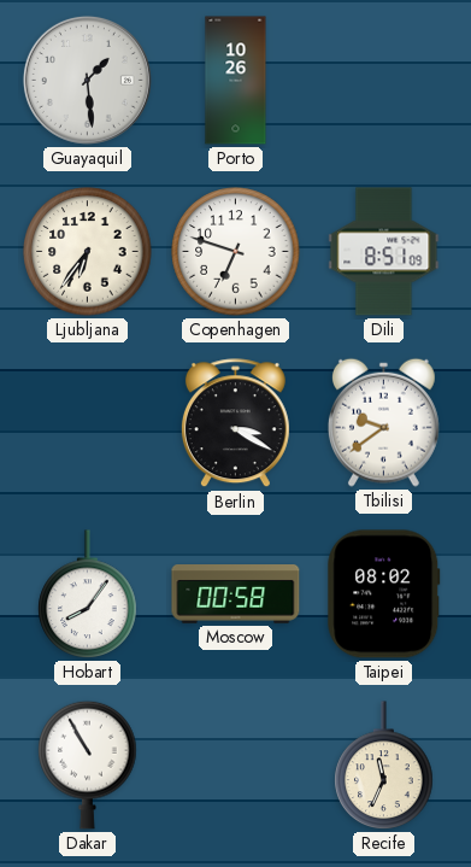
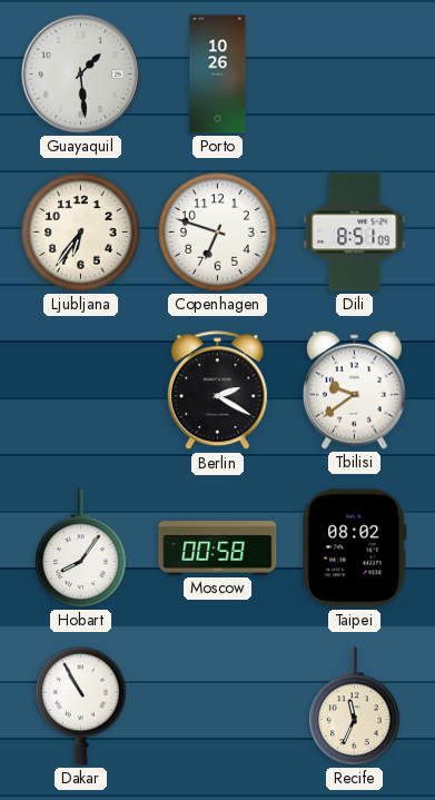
Berlin: 3:20 -> 2:20 (217, 391)
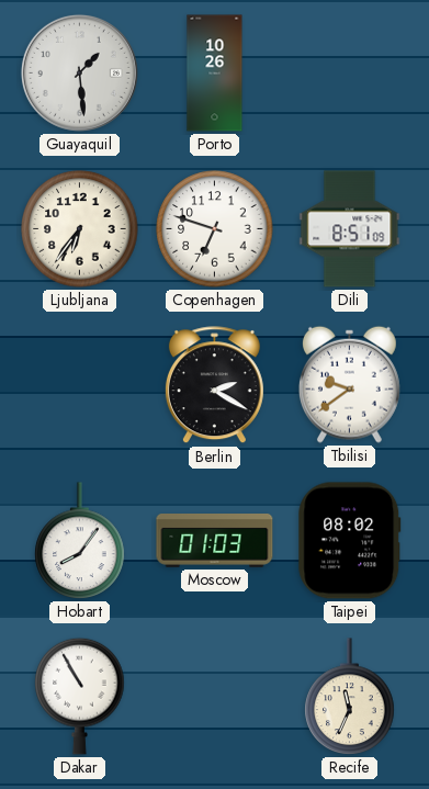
Moscow: 00:58 -> 01:03 (215, 541)
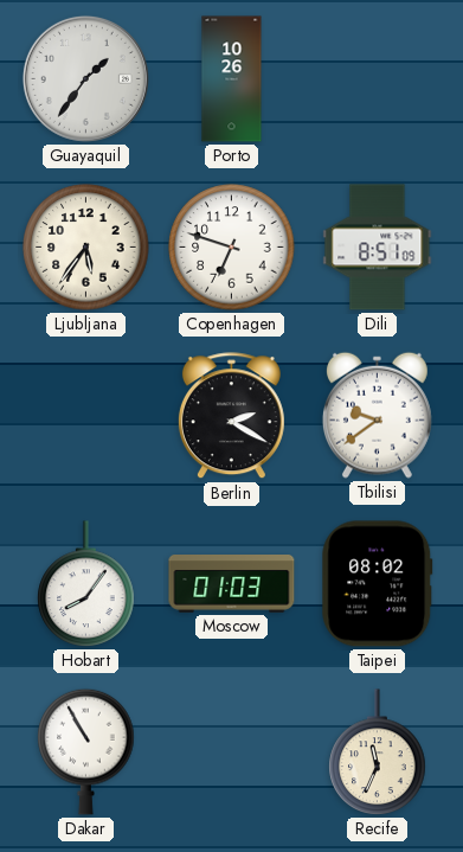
Guayaquil: 1:29 -> 1:36 (85, 78)
Ljubljana: 6:36 -> 5:36 (86, 248)
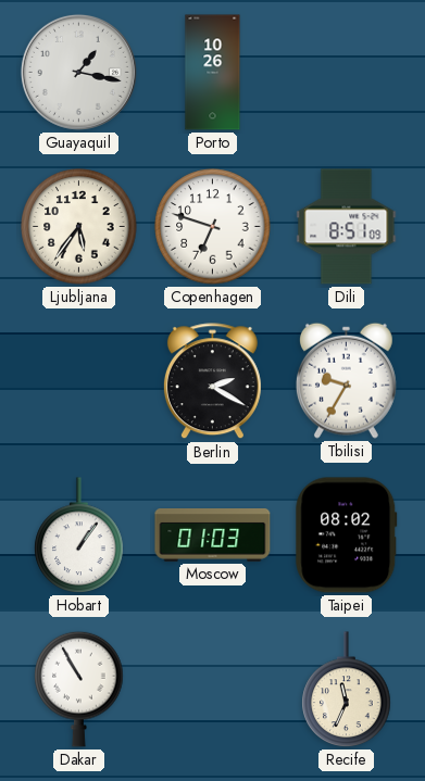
Guayaquil: 1:36 -> 1:17 (78, 72)
Tbilisi: 9:39 -> 9:35 (346, 380)
Hobart: 8:06 -> 1:06 (79, 536)
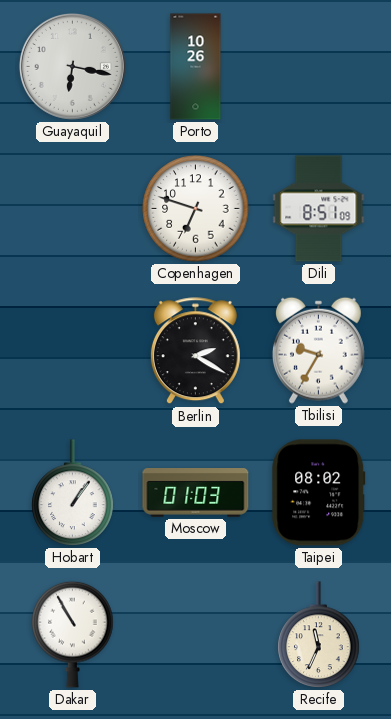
Guayaquil: 1:17 -> 6:17 (72, 66)
Ljubljana: 5:36 -> none (79, 227)
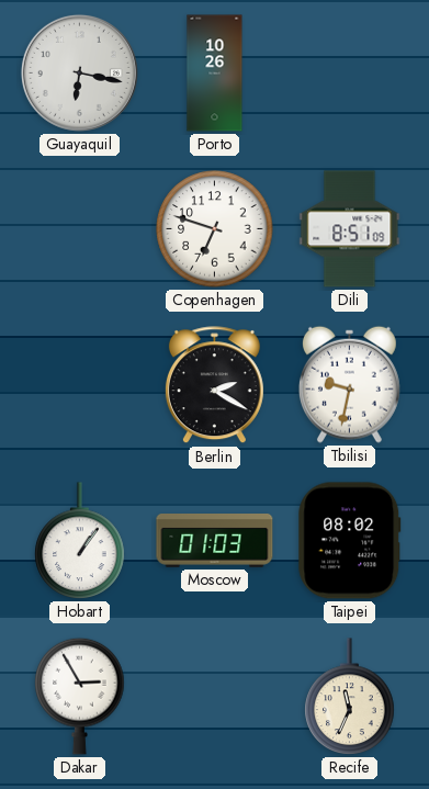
Tbilisi: 9:35 -> 9:32 (349, 384)
Dakar: 10:55 -> 2:55 (80, 696)
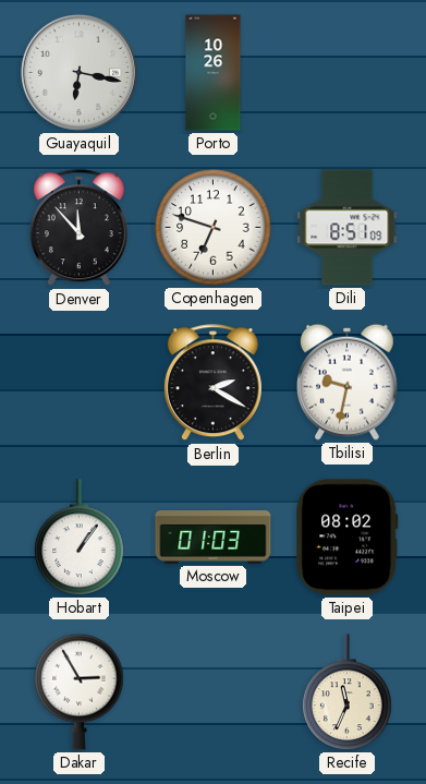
Denver: none -> 11:53 (78, 228)
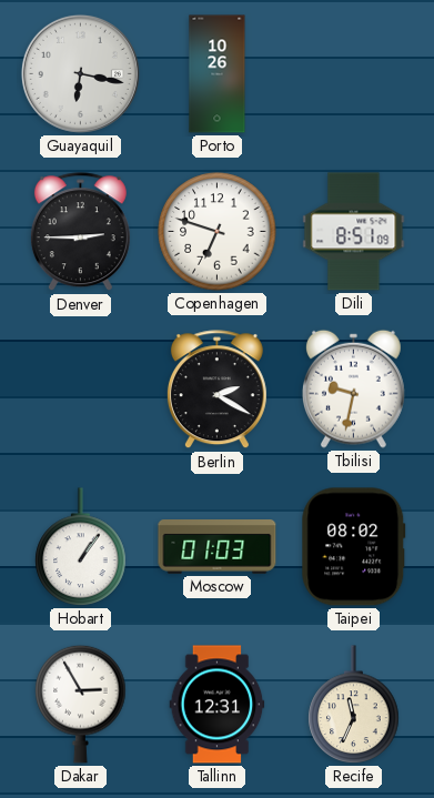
Denver: 11:53 -> 2:45 (80, 232)
Tallinn: none -> 12:31 (218, 705)
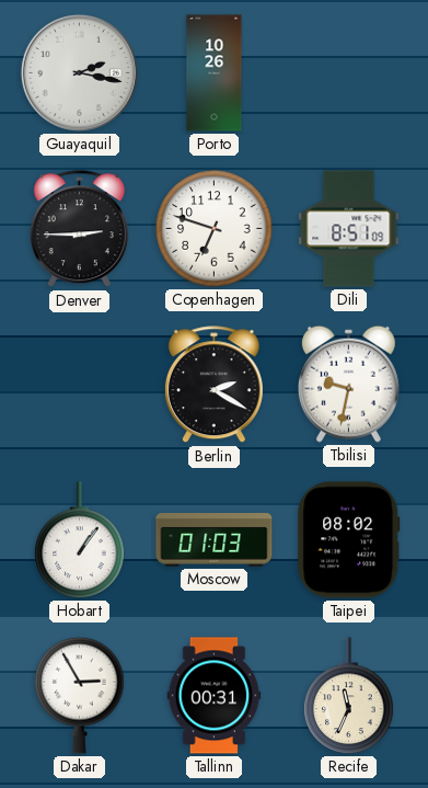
Guayaquil: 6:17 -> 2:17 (79, 72)
Tallinn: 12:31 -> 00:31 (215, 696)
